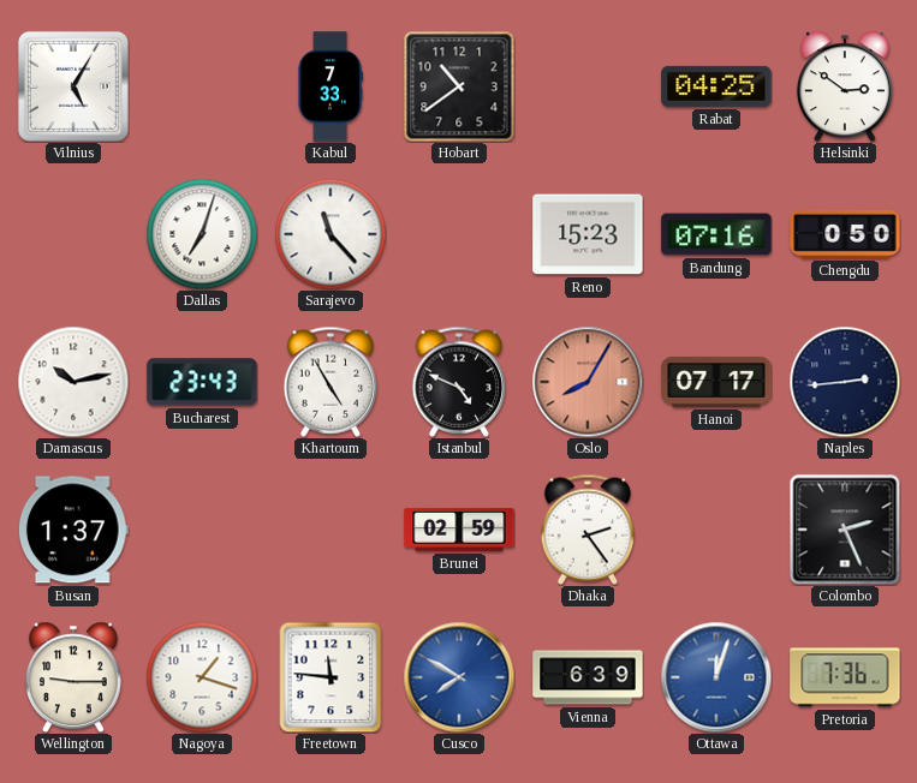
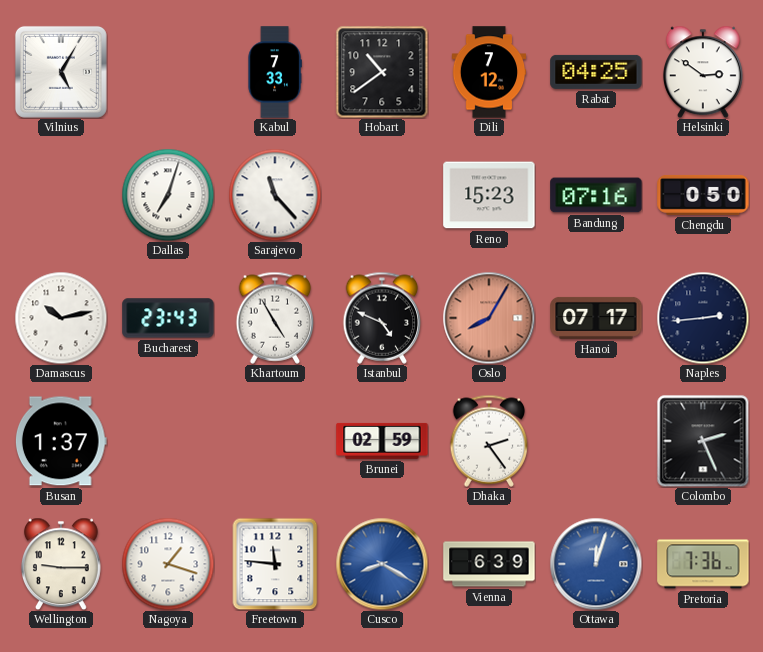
Dili: none -> 7:12 (489, 72)
Cusco: 7:50 -> 8:20 (382, 564)
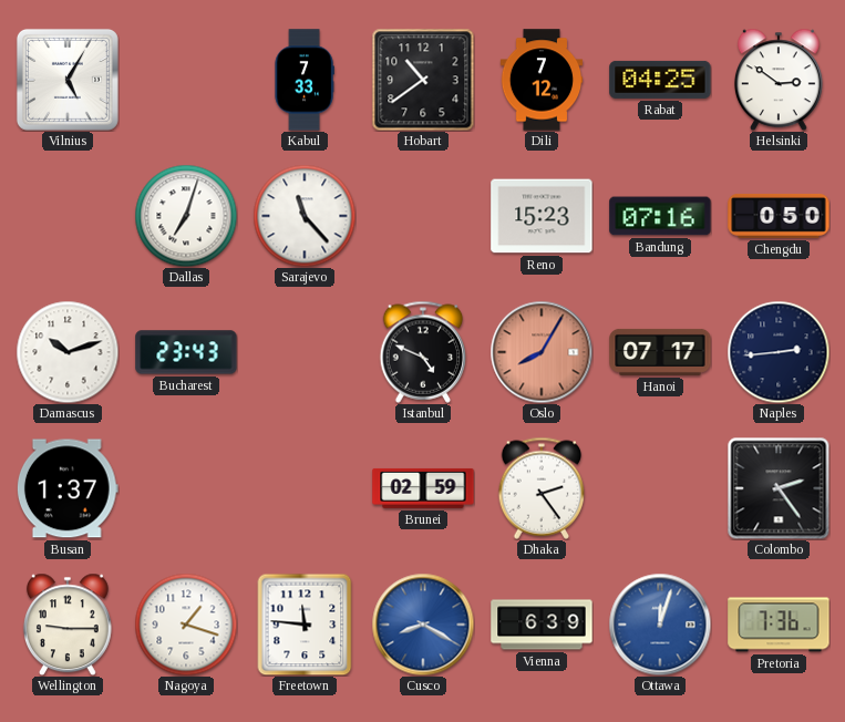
Damascus: 10:13 -> 10:12 (68, 352)
Khartoum: 4:55 -> none (275, 318)
Colombo: 2:26 -> 2:24 (779, 488)
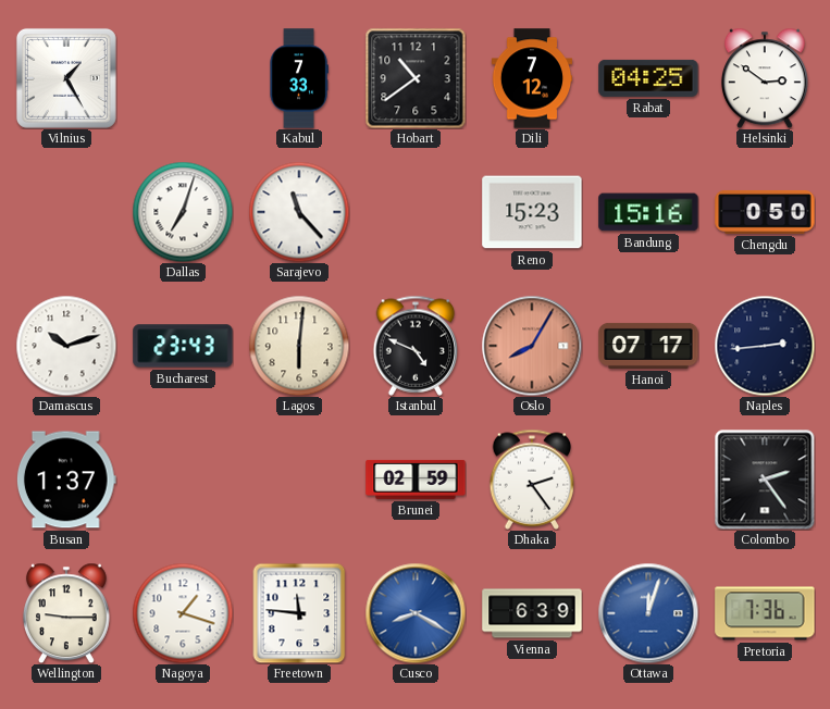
Vilnius: 5:05 -> 1:25 (66, 78)
Bandung: 07:16 -> 15:16 (648, 212)
Lagos: none -> 6:01 (299, 346)
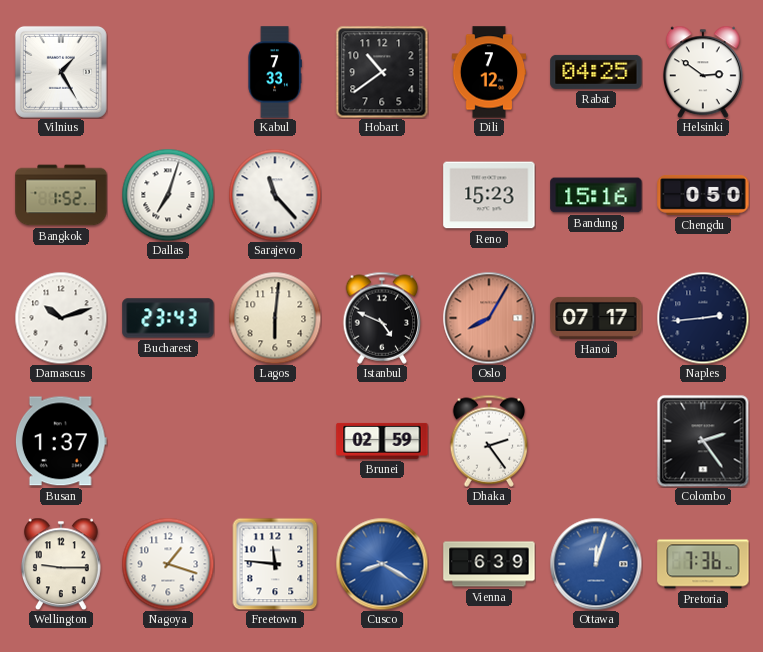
Bangkok: none -> 1:52 (61, 195)
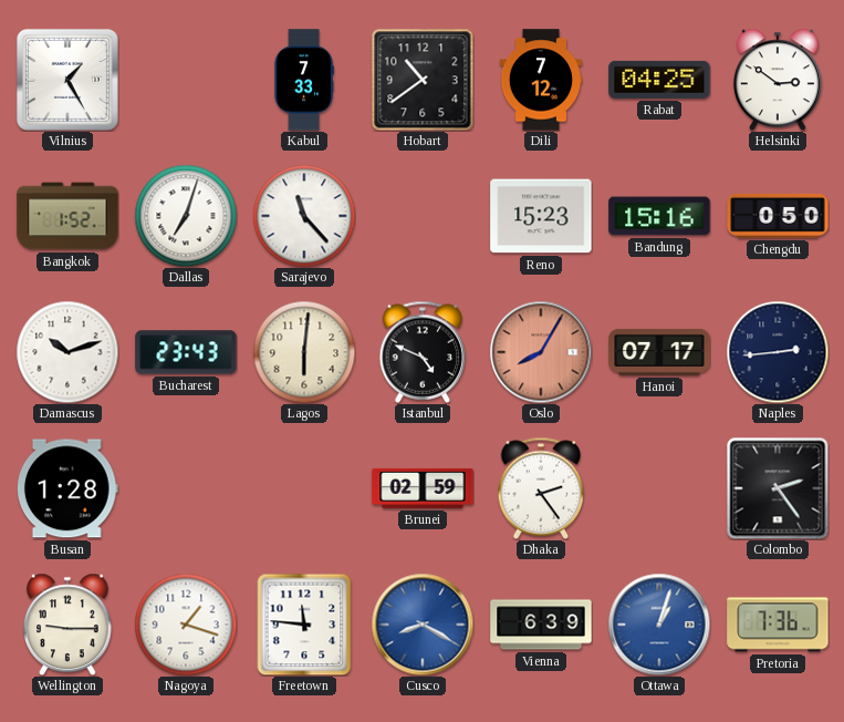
Busan: 1:37 -> 1:28 (67, 488)
Ottawa: 12:03 -> 1:03 (659, 625)
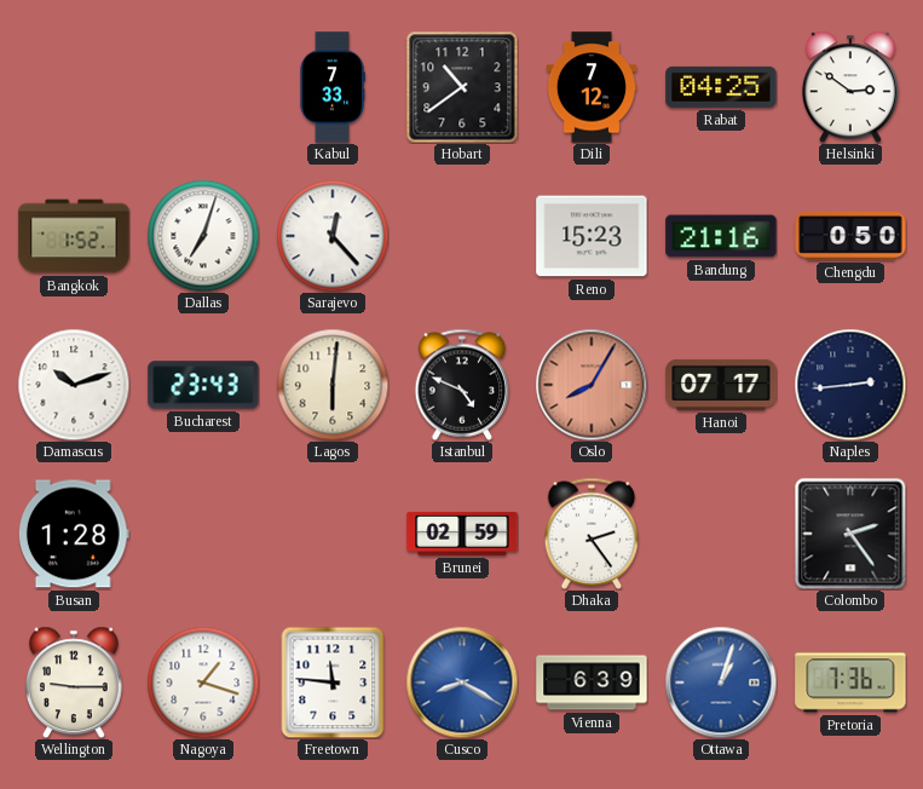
Vilnius: 1:25 -> none (67, 80)
Sarajevo: 11:23 -> 12:23 (333, 236)
Bandung: 15:16 -> 21:16 (721, 236)
